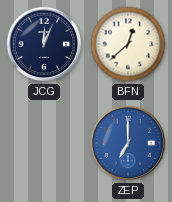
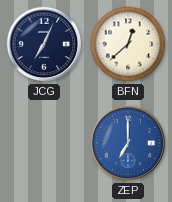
JCG: 12:04 -> 7:04 (44, 44)
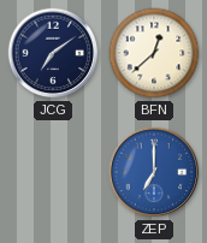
JCG: 7:04 -> 7:09 (53, 53)
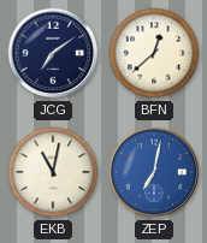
EKB: none -> 11:02 (53, 172)
ZEP: 7:00 -> 7:02 (154, 172)
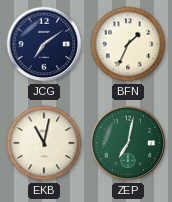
BFN: 12:38 -> 1:34 (128, 44)
ZEP dial: blue -> green (128, 143)
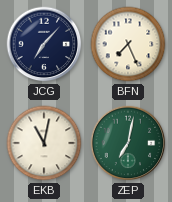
JCG: 7:09 -> 7:07 (44, 44)
BFN: 1:34 -> 7:26 (128, 44)
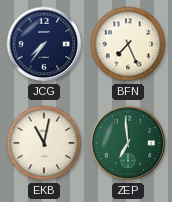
JCG: 7:07 -> 7:36 (44, 44)
ZEP: 7:02 -> 6:59 (128, 143)
